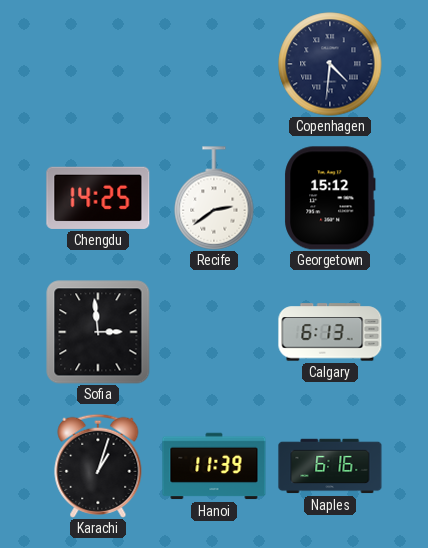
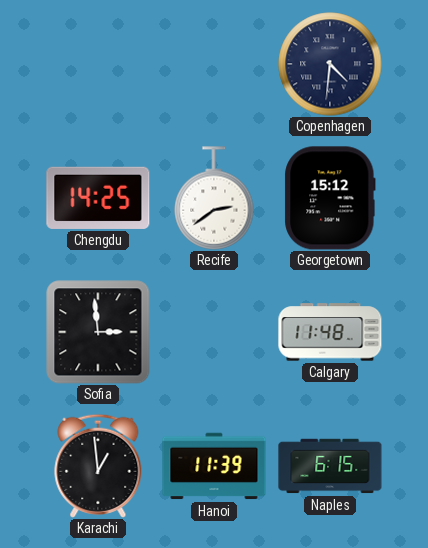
Calgary: 6:13 -> 11:48 (330, 332)
Karachi: 1:03 -> 12:59 (98, 466)
Naples: 6:16 -> 6:15 (330, 466)
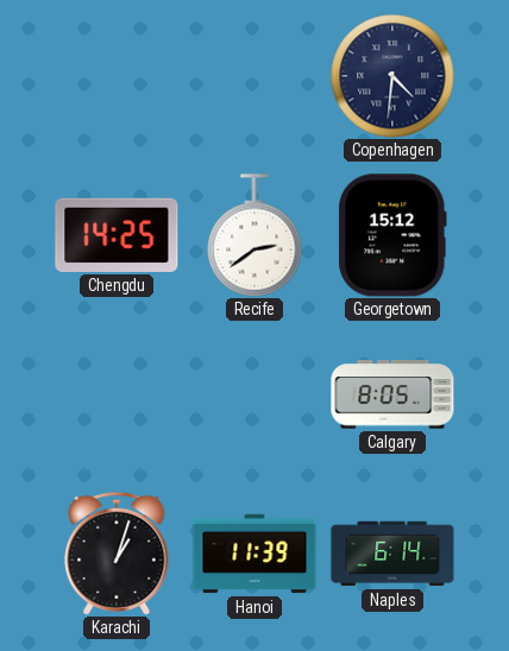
Sofia: 2:59 -> none (98, 332)
Calgary: 11:48 -> 8:05 (392, 394)
Karachi: 12:59 -> 1:03 (117, 554)
Naples: 6:15 -> 6:14 (392, 554)
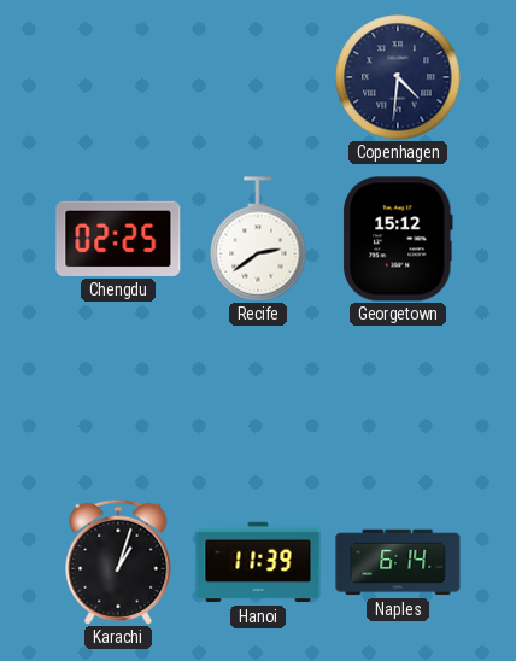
Chengdu: 14:25 -> 02:25 (118, 239)
Calgary: 8:05 -> none (392, 394)
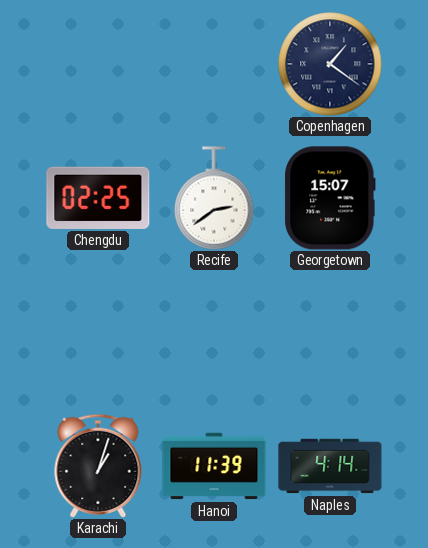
Copenhagen: 4:31 -> 1:21 (330, 64)
Georgetown: 15:12 -> 15:07 (330, 198)
Naples: 6:14 -> 4:14 (330, 466)
